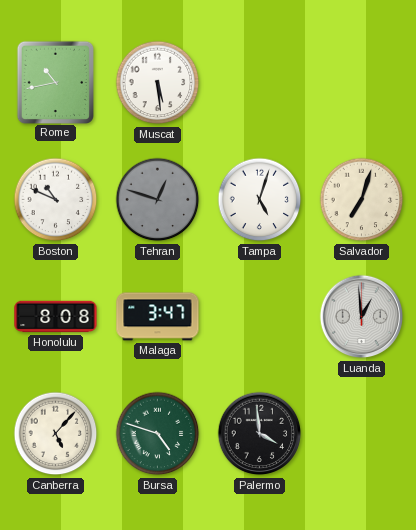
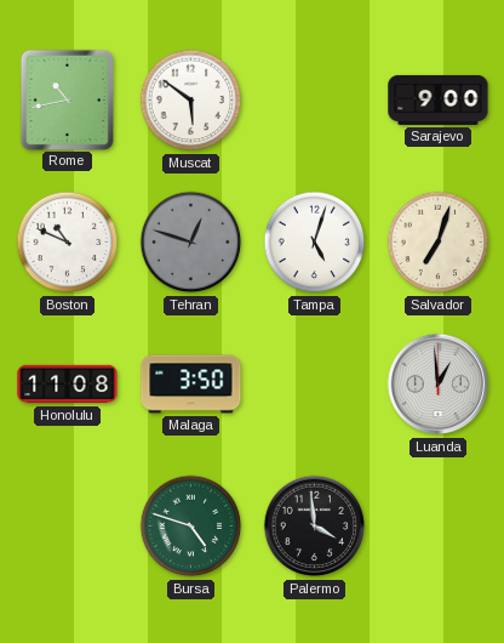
Muscat: 5:29 -> 5:51 (191, 101)
Sarajevo: none -> 9:00 (439, 99)
Honolulu: 8:08 -> 11:08 (68, 385)
Malaga: 3:47 -> 3:50 (191, 385)
Canberra: 5:07 -> none (56, 434)
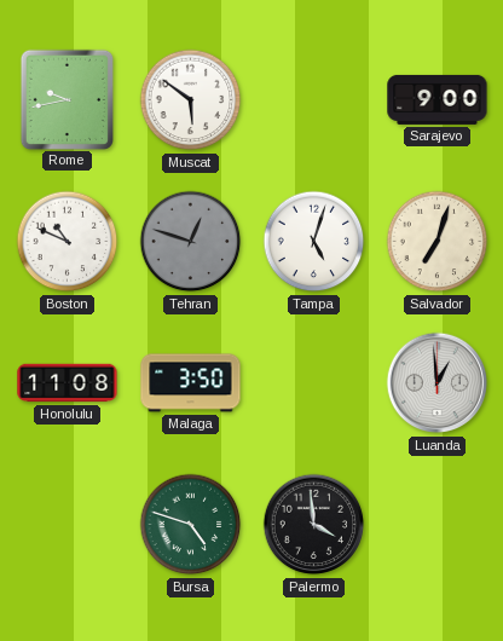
Rome: 10:43 -> 9:43 (67, 99)
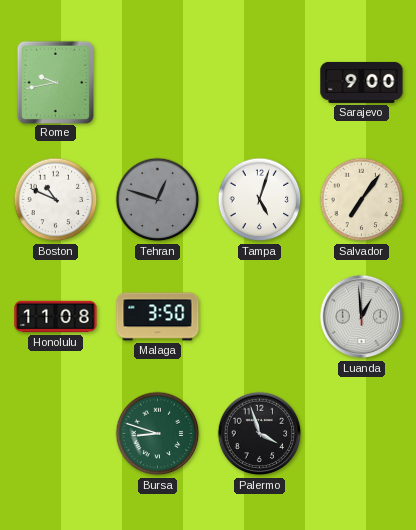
Muscat: 5:51 -> none (191, 100)
Salvador: 7:03 -> 7:06 (362, 200)
Bursa: 4:48 -> 8:48 (158, 434)
Palermo: 3:59 -> 3:57 (260, 434)
